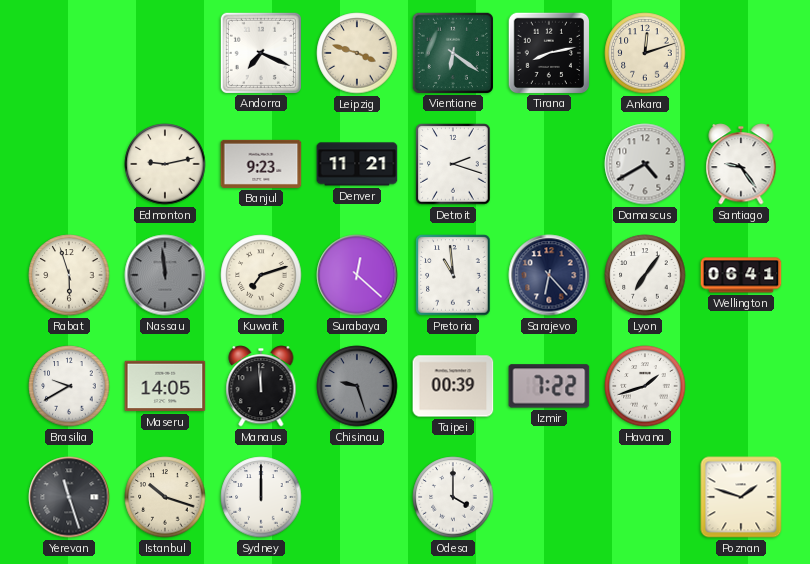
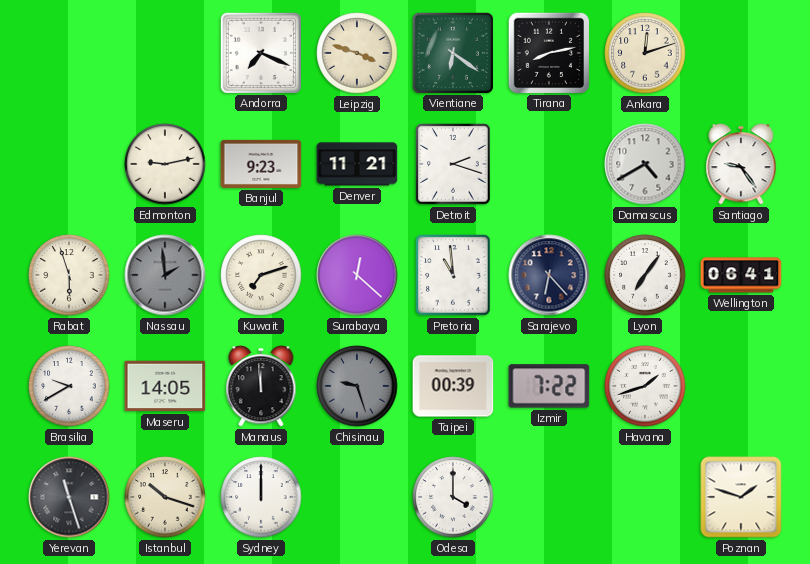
Nassau: 11:59 -> 1:59 (165, 275)
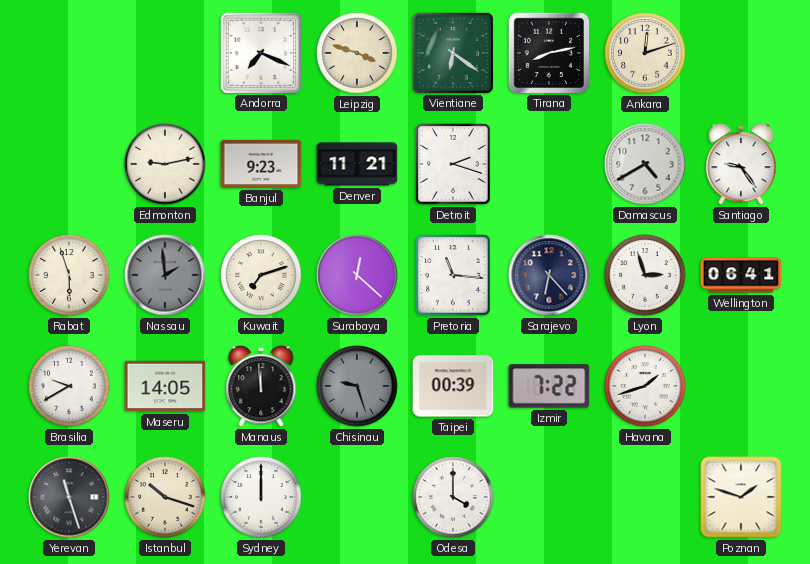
Pretoria: 10:59 -> 11:16 (453, 275)
Lyon: 7:06 -> 2:57 (645, 275)
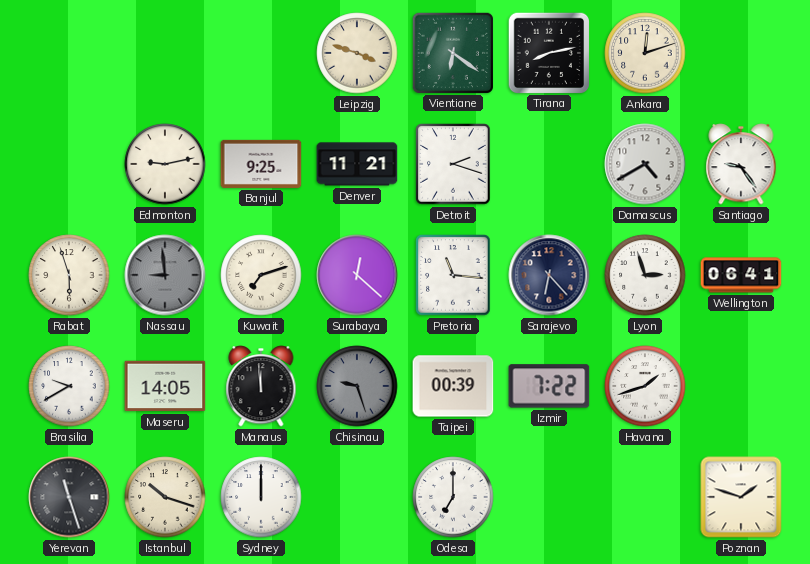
Andorra: 7:19 -> none (260, 52)
Banjul: 9:23 -> 9:25 (261, 164)
Nassau: 1:59 -> 8:59 (165, 275)
Odesa: 4:00 -> 7:00 (453, 497)
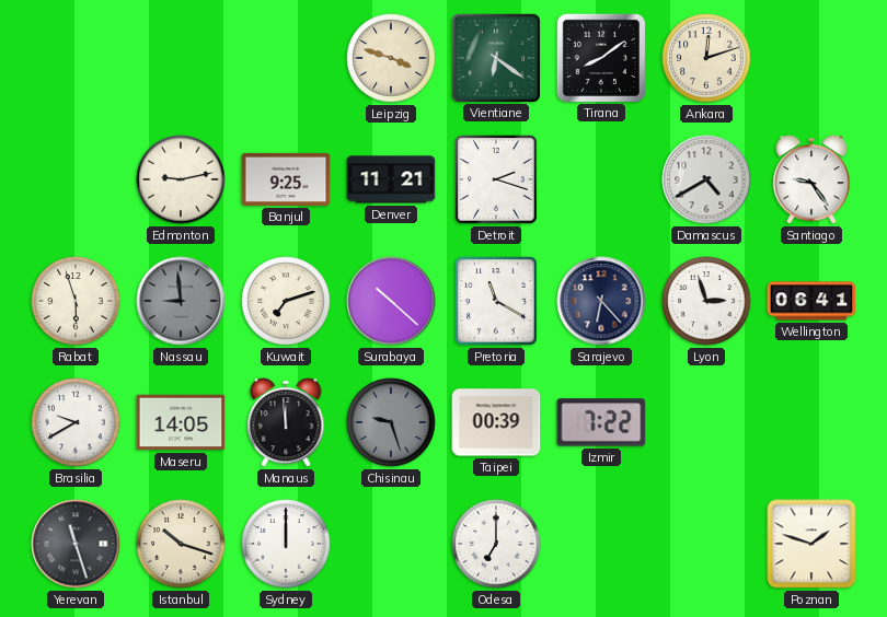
Tirana: 8:13 -> 8:09 (600, 57)
Surabaya: 12:22 -> 10:22 (391, 301)
Pretoria: 11:16 -> 11:20 (496, 301)
Havana: 1:42 -> none (645, 386)
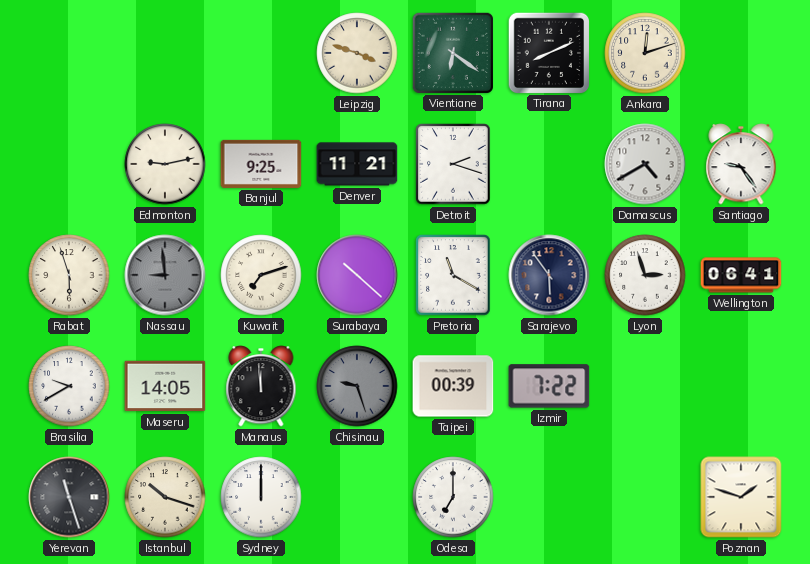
Tirana: 8:09 -> 8:11 (548, 52)
Sarajevo: 6:23 -> 5:54 (549, 275)
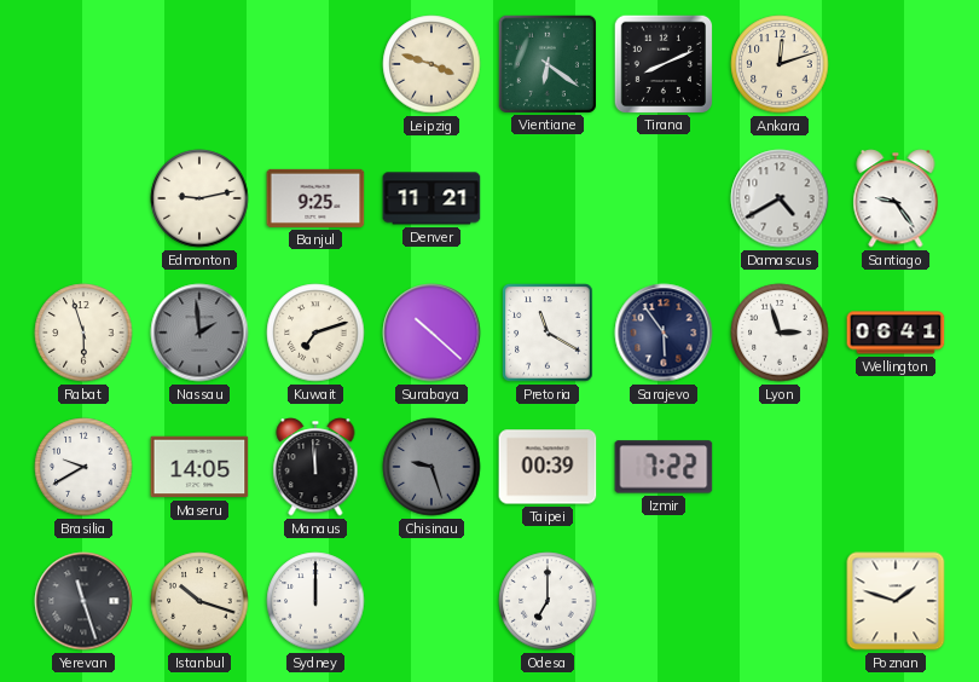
Detroit: 2:18 -> none (453, 164)
Nassau: 8:59 -> 1:59 (199, 333)
